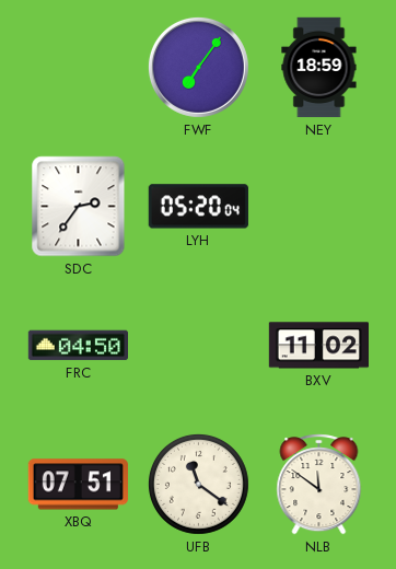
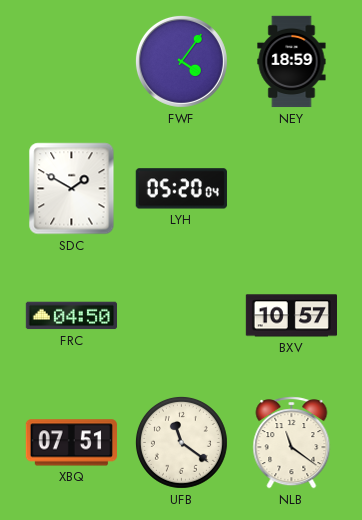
FWF: 7:06 -> 4:06 (181, 61)
SDC: 2:36 -> 1:50 (72, 189)
BXV: 11:02 -> 10:57 (291, 316)
NLB: 11:51 -> 11:21 (292, 443)
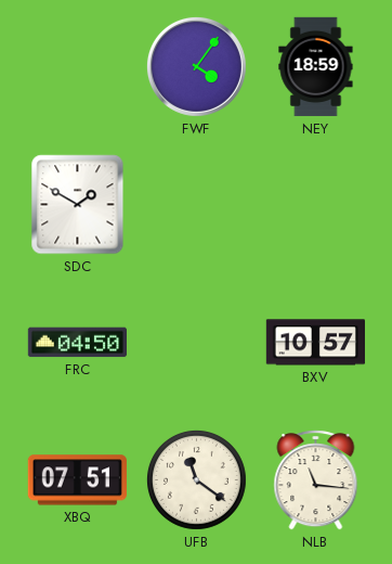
LYH: 05:20 -> none (181, 189)
NLB: 11:21 -> 11:16 (316, 480)
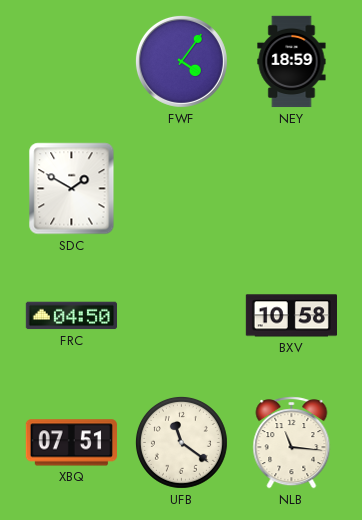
BXV: 10:57 -> 10:58 (291, 316)
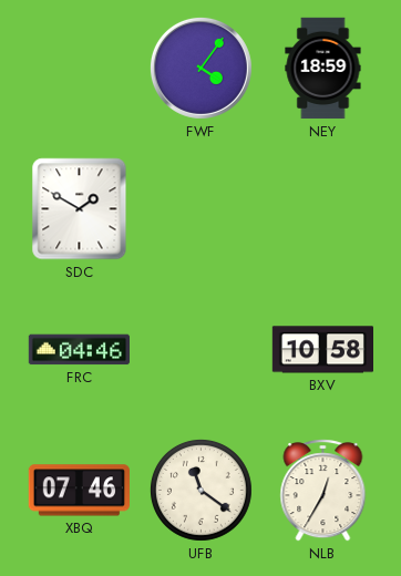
FRC: 04:50 -> 04:46 (79, 350)
XBQ: 07:51 -> 07:46 (79, 491)
NLB: 11:16 -> 12:35 (323, 491)
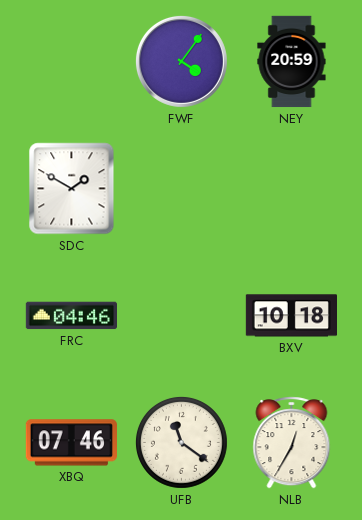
NEY: 18:59 -> 20:59 (292, 62)
BXV: 10:58 -> 10:18 (291, 316)
